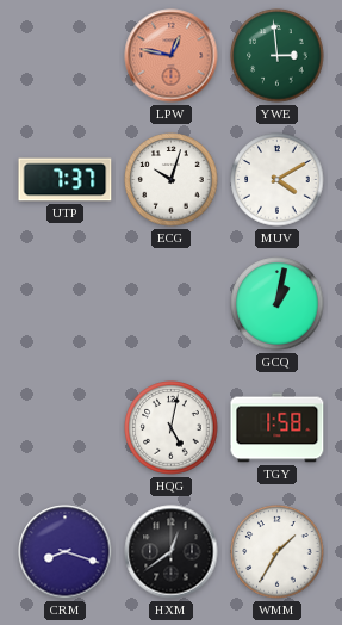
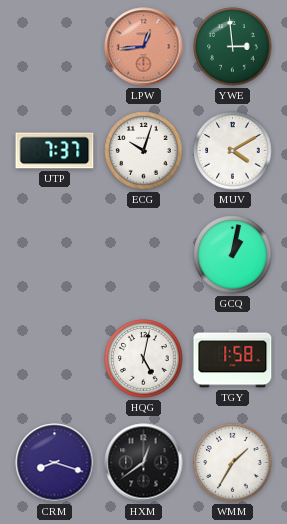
LPW: 12:47 -> 12:44 (144, 47)
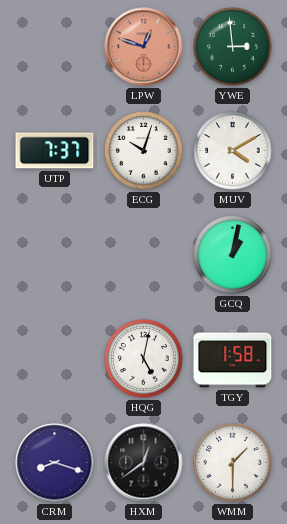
LPW: 12:44 -> 12:48 (144, 47)
WMM: 1:35 -> 1:30 (233, 463)
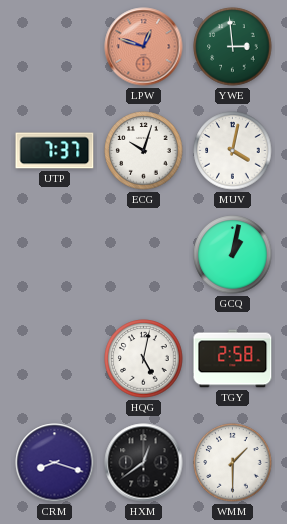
MUV: 4:10 -> 4:02 (233, 151)
TGY: 1:58 -> 2:58 (233, 359)
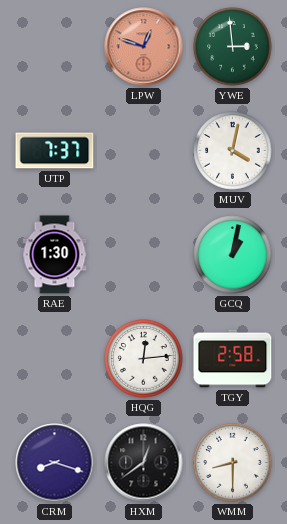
ECG: 10:03 -> none (144, 151)
RAE: none -> 1:30 (55, 255)
HQG: 5:02 -> 12:14 (144, 359)
WMM: 1:30 -> 8:30 (233, 463)
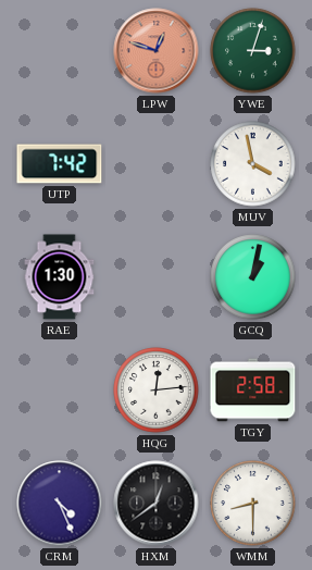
YWE: 2:59 -> 3:03 (253, 51)
UTP: 7:37 -> 7:42 (60, 164)
MUV: 4:02 -> 3:58 (253, 164)
CRM: 8:18 -> 4:26 (60, 504)
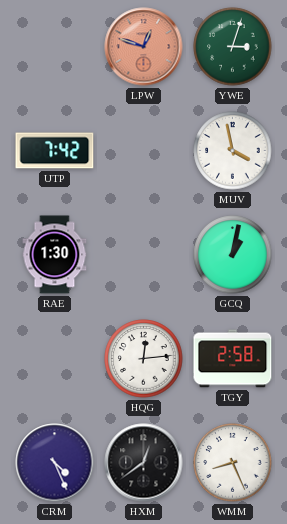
WMM: 8:30 -> 8:26 (233, 463)
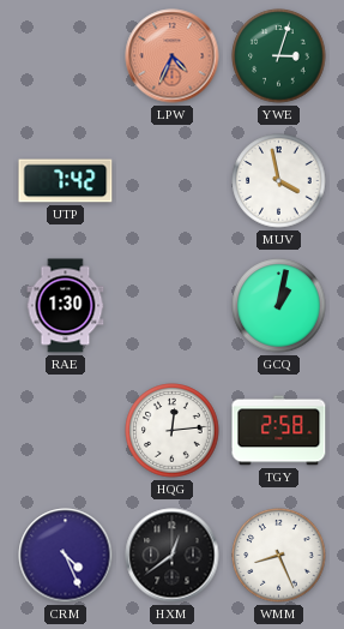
LPW: 12:48 -> 4:34 (173, 56)
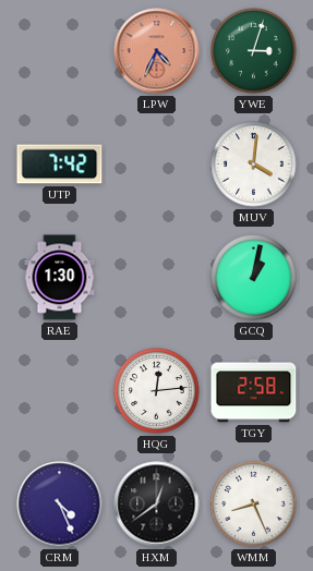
MUV: 3:58 -> 4:01 (254, 165)
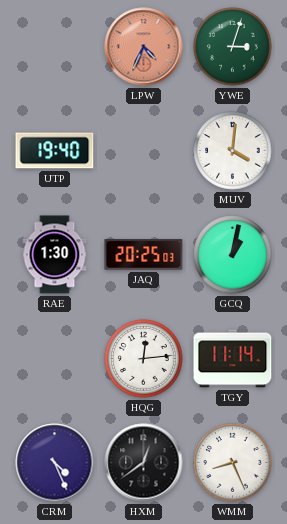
UTP: 7:42 -> 19:40 (55, 151)
JAQ: none -> 20:25 (144, 255)
TGY: 2:58 -> 11:14 (233, 359)
